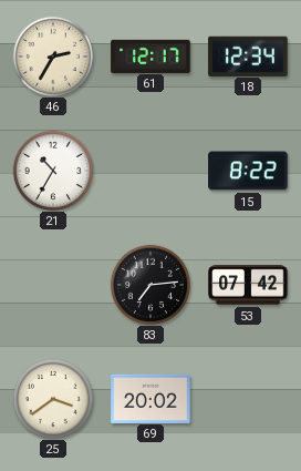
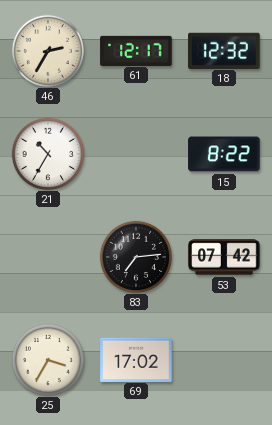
18: 12:34 -> 12:32 (224, 50)
25: 3:39 -> 3:35 (47, 359)
69: 20:02 -> 17:02 (136, 359)
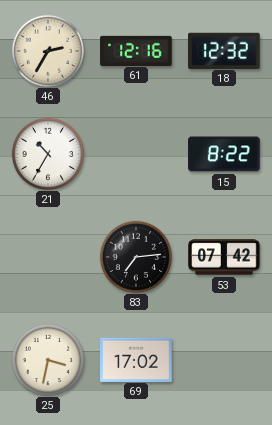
61: 12:17 -> 12:16 (136, 50)
25: 3:35 -> 3:32 (47, 359)
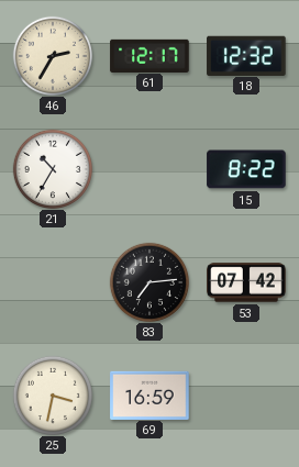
61: 12:16 -> 12:17 (149, 55)
69: 17:02 -> 16:59 (149, 394)
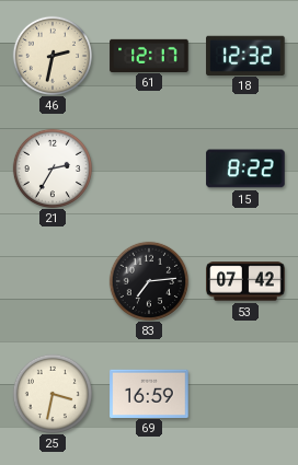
46: 2:35 -> 2:32 (51, 55)
21: 10:35 -> 2:35 (51, 167)
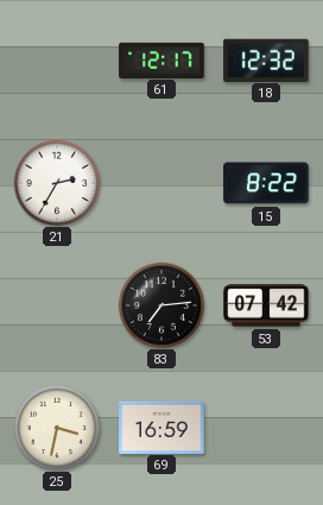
46: 2:32 -> none (51, 55)
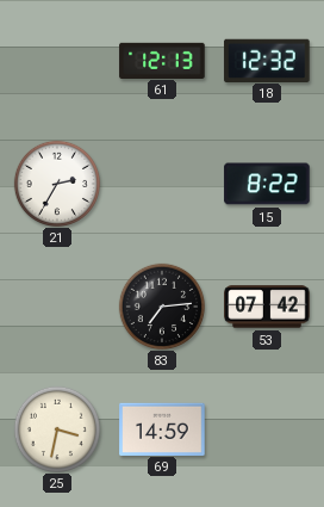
61: 12:17 -> 12:13 (162, 60)
69: 16:59 -> 14:59 (162, 428)
